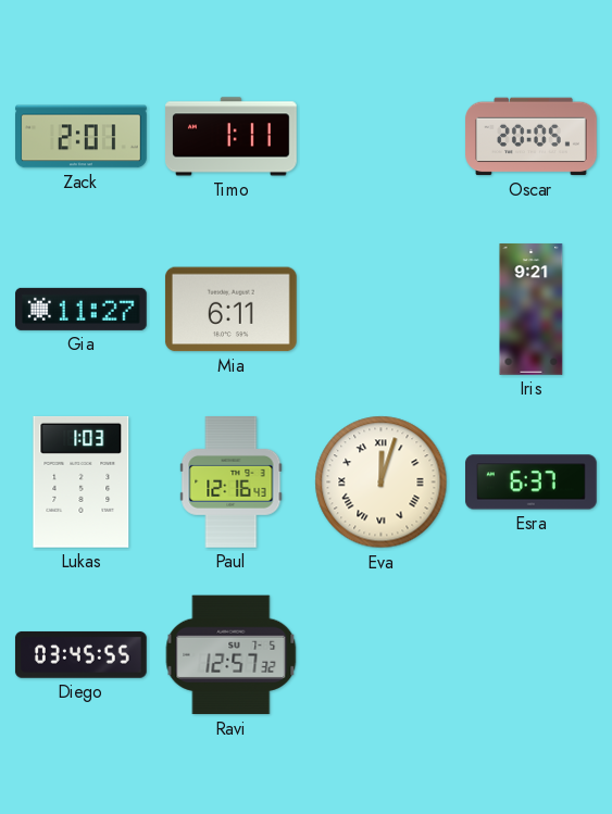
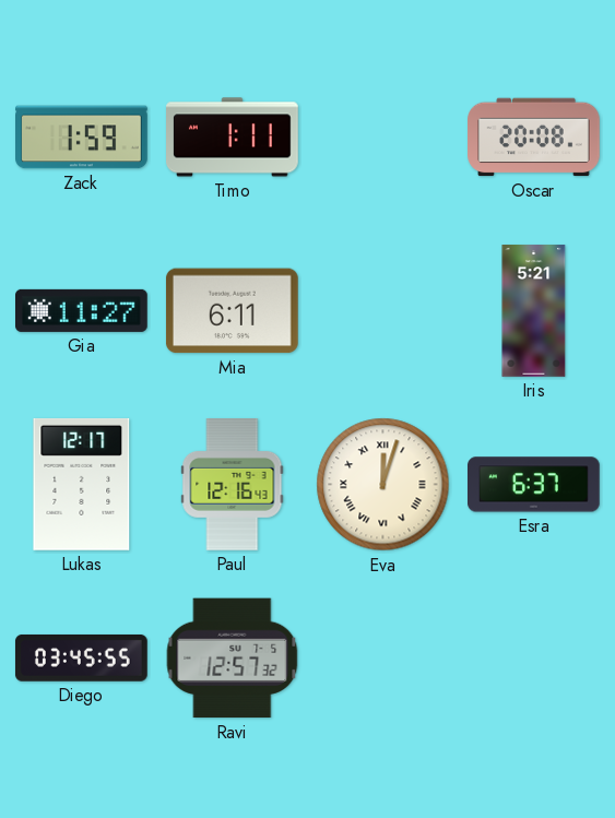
Zack: 2:01 -> 1:59 (82, 138)
Oscar: 20:05 -> 20:08 (534, 138)
Iris: 9:21 -> 5:21 (534, 311)
Lukas: 1:03 -> 12:17 (82, 484)
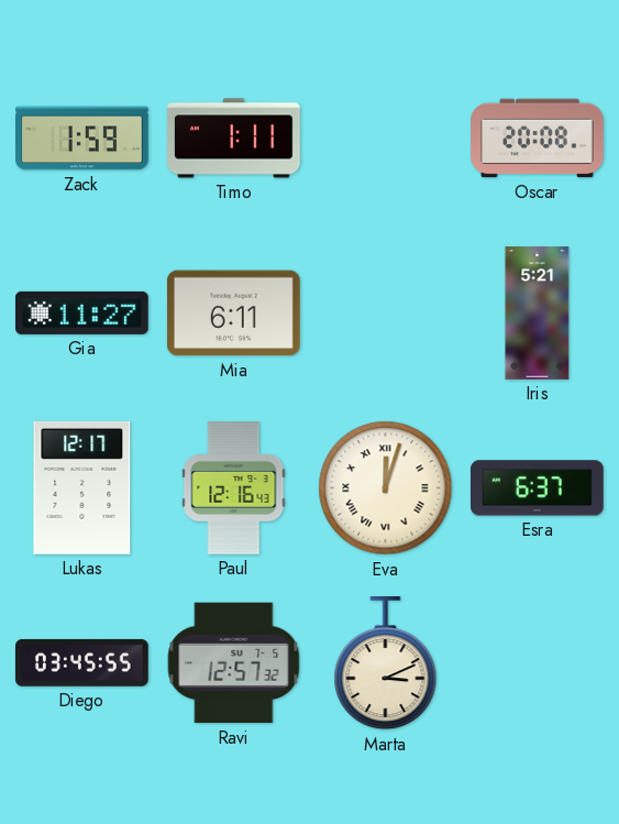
Marta: none -> 3:11 (386, 664)
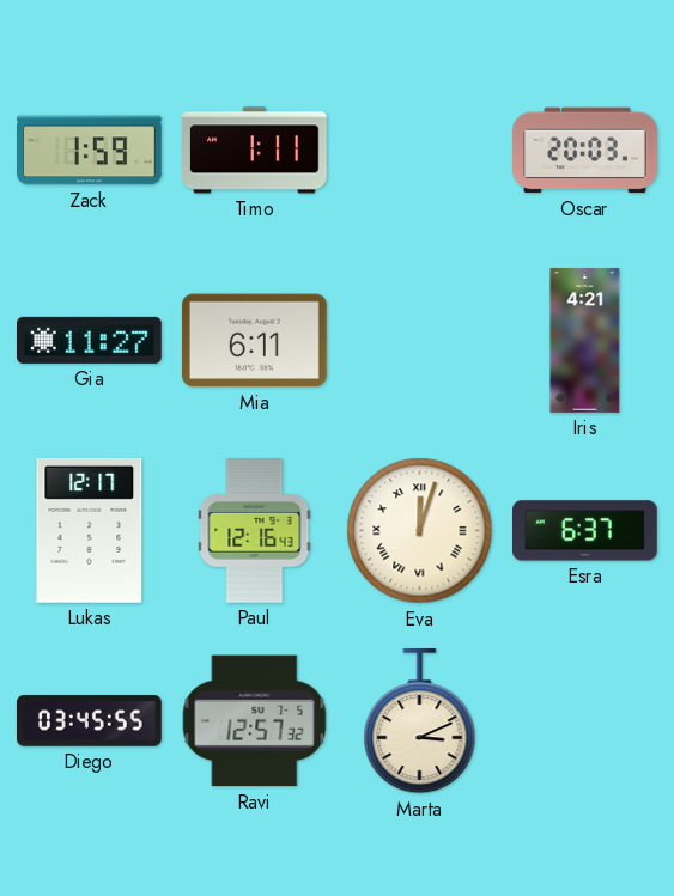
Oscar: 20:08 -> 20:03 (585, 151)
Iris: 5:21 -> 4:21 (585, 341)
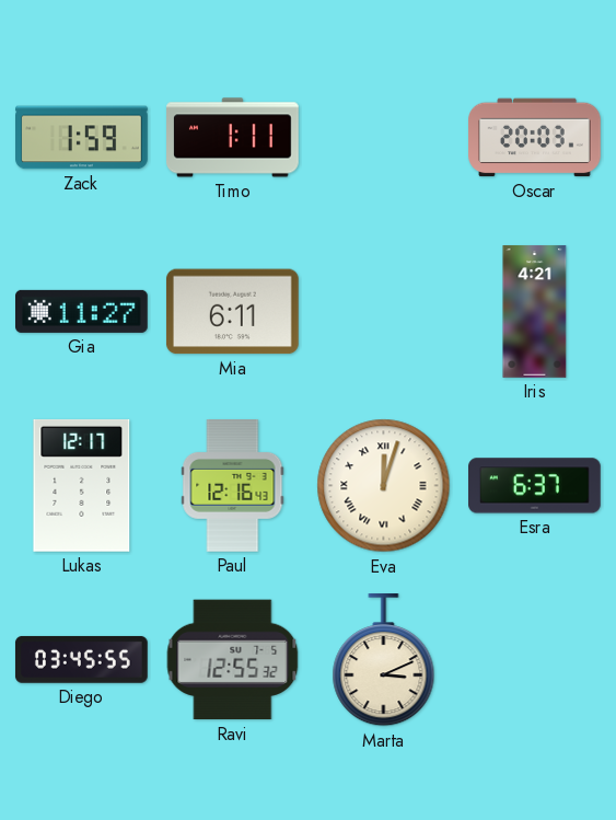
Ravi: 12:57 -> 12:55 (233, 660)
